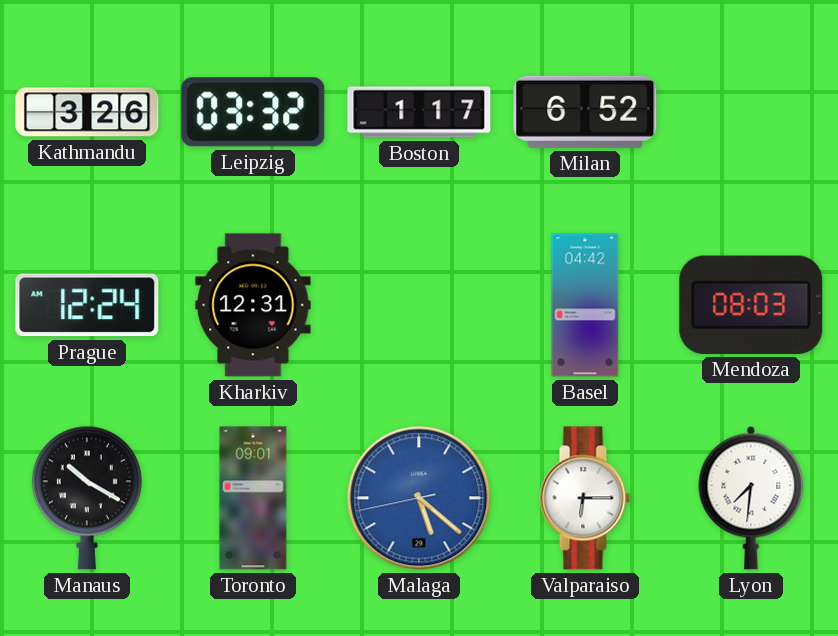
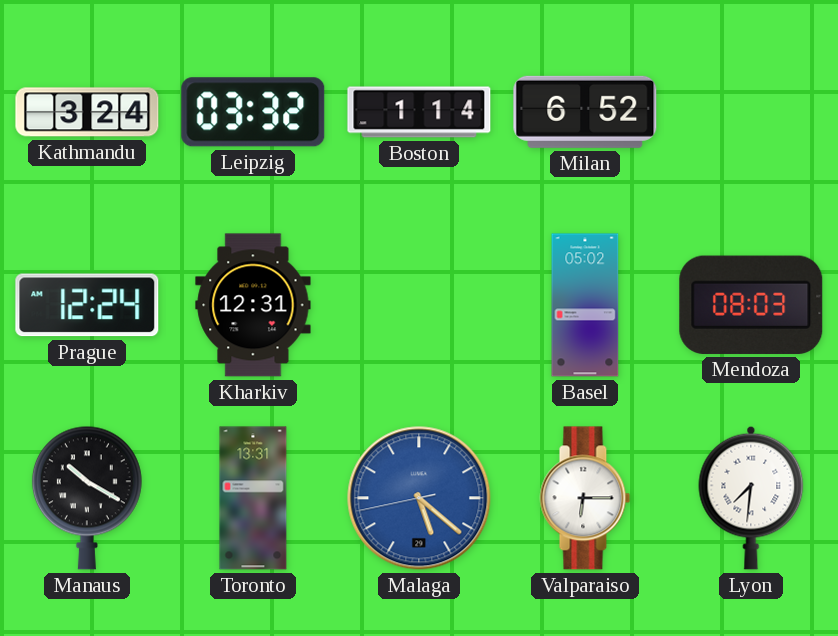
Kathmandu: 3:26 -> 3:24 (87, 112)
Boston: 1:17 -> 1:14 (419, 112)
Basel: 04:42 -> 05:02 (585, 305)
Toronto: 09:01 -> 13:31 (253, 498)
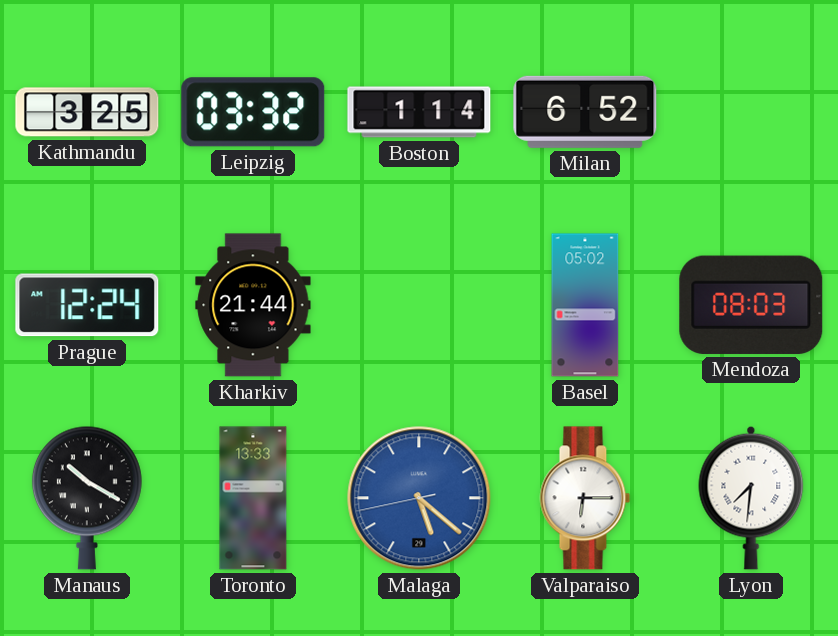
Kathmandu: 3:24 -> 3:25 (87, 112)
Kharkiv: 12:31 -> 21:44 (253, 305)
Toronto: 13:31 -> 13:33 (253, 498)
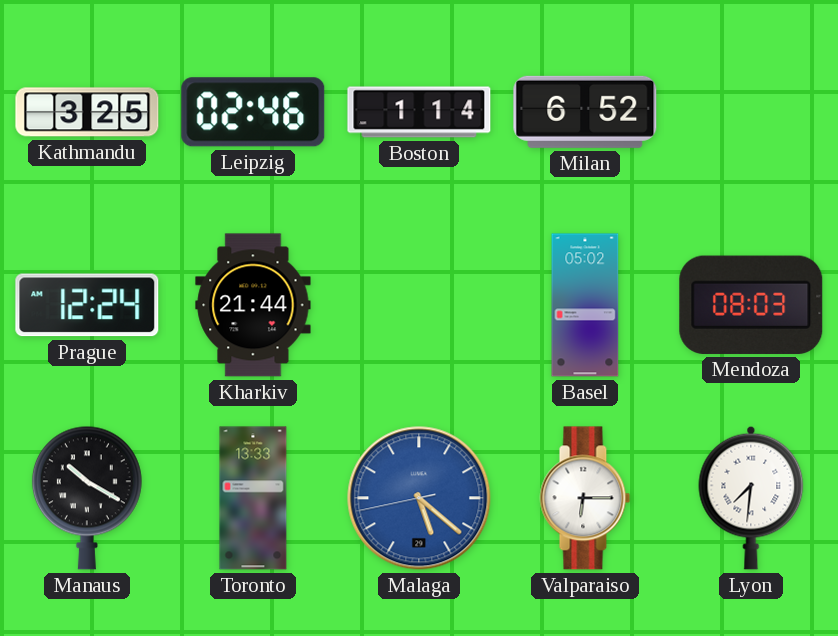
Leipzig: 03:32 -> 02:46 (253, 112)
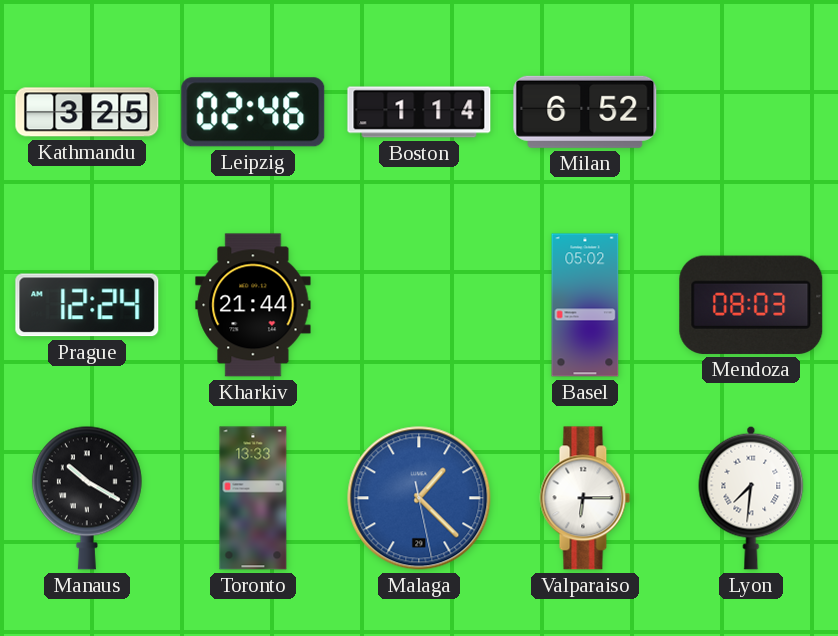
Malaga: 5:21 -> 1:22 (419, 498)
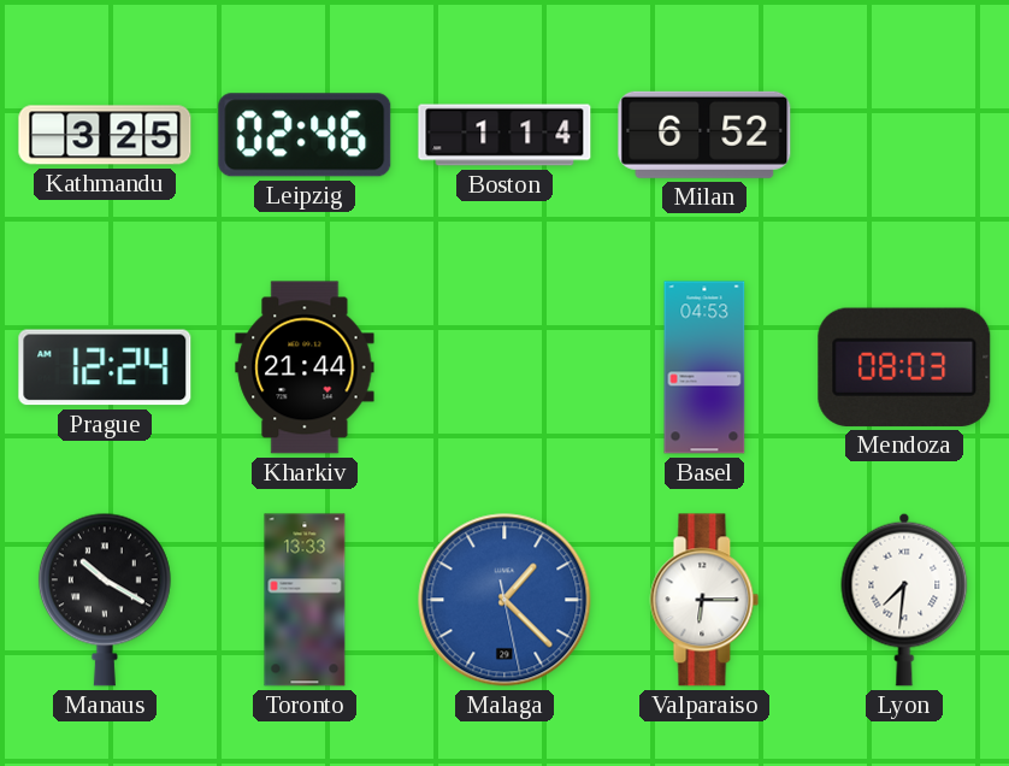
Basel: 05:02 -> 04:53 (704, 367)
